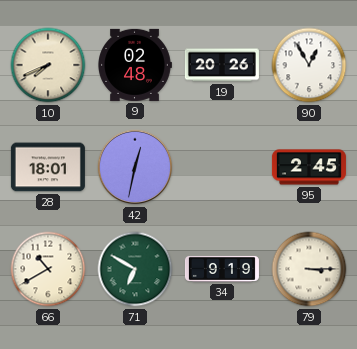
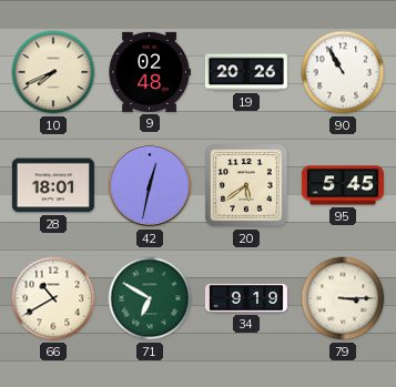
90: 12:55 -> 10:55 (343, 72)
20: none -> 5:39 (246, 185)
95: 2:45 -> 5:45 (343, 185)
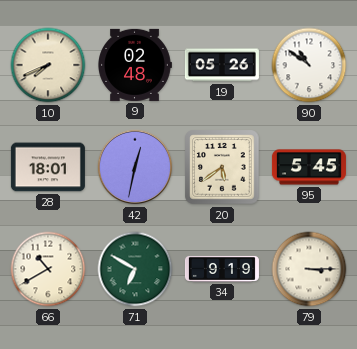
19: 20:26 -> 05:26 (222, 65)
90: 10:55 -> 10:51 (309, 65)
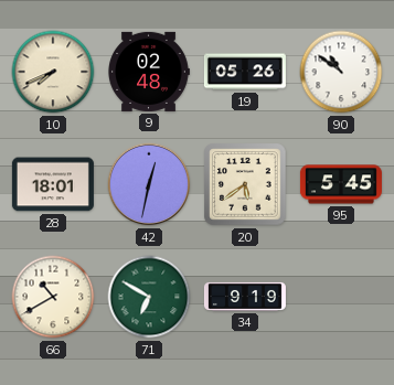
79: 3:15 -> none (309, 269)
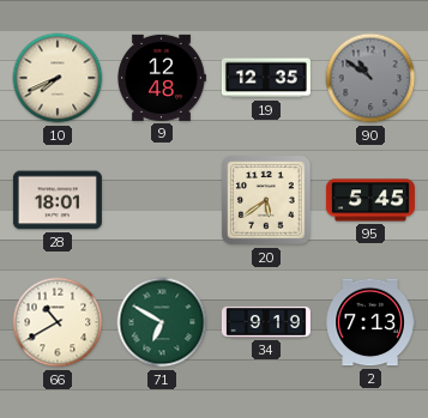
9: 02:48 -> 12:48 (162, 78)
19: 05:26 -> 12:35 (266, 78)
90 dial: white -> grey (370, 78)
42: 12:32 -> none (149, 184)
2: none -> 7:13 (370, 322)
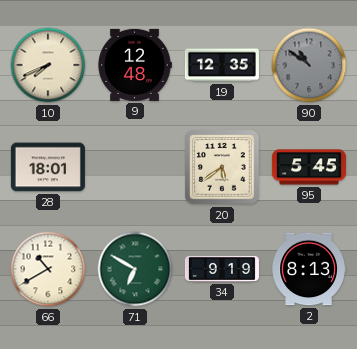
2: 7:13 -> 8:13 (309, 269)
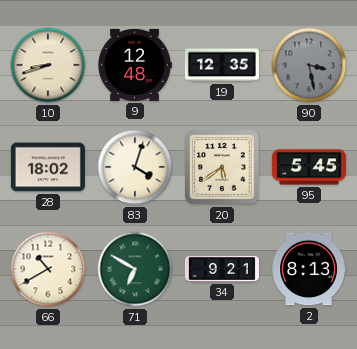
10: 7:41 -> 8:42 (48, 65)
90: 10:51 -> 3:28 (309, 65)
28: 18:01 -> 18:02 (48, 167)
83: none -> 4:03 (135, 167)
34: 9:19 -> 9:21 (222, 269)
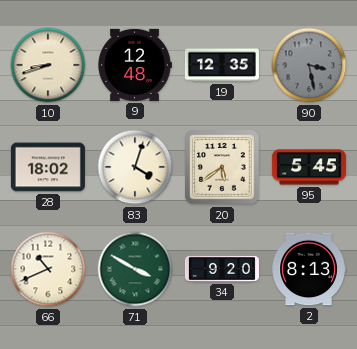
66: 10:40 -> 10:41 (48, 269)
71: 6:50 -> 3:50 (135, 269)
34: 9:21 -> 9:20 (222, 269)
